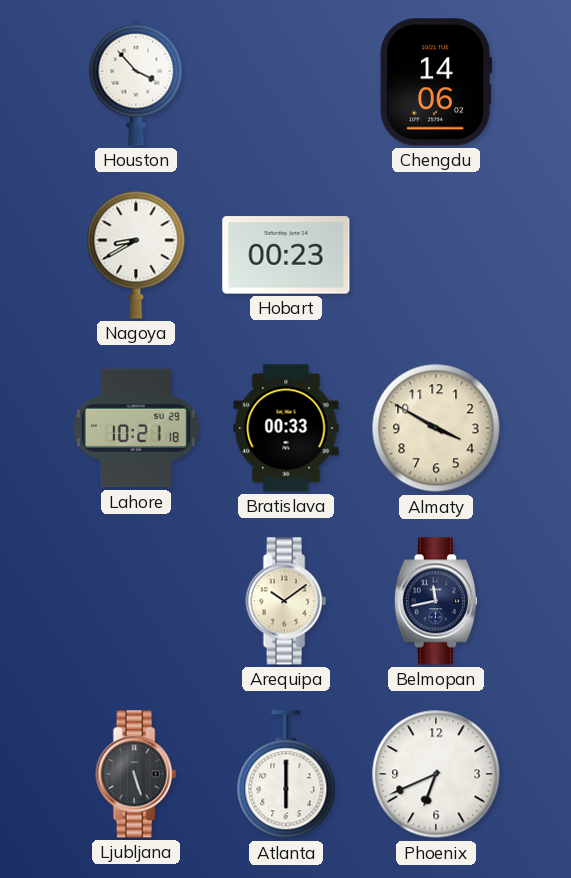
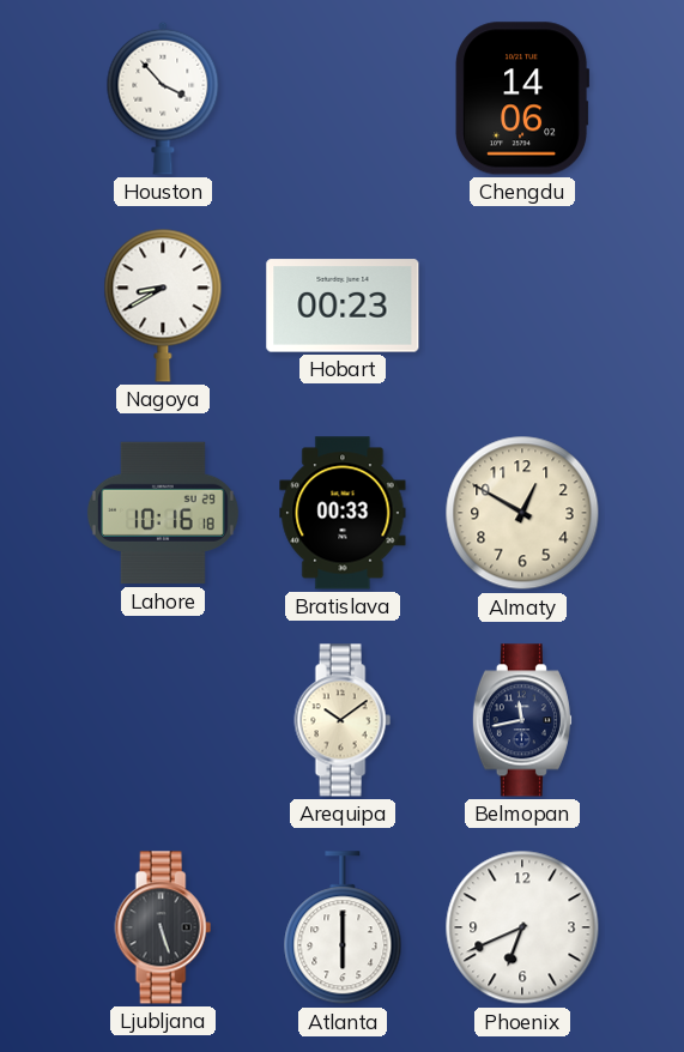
Lahore: 10:21 -> 10:16 (163, 513)
Almaty: 3:50 -> 12:50 (522, 513)
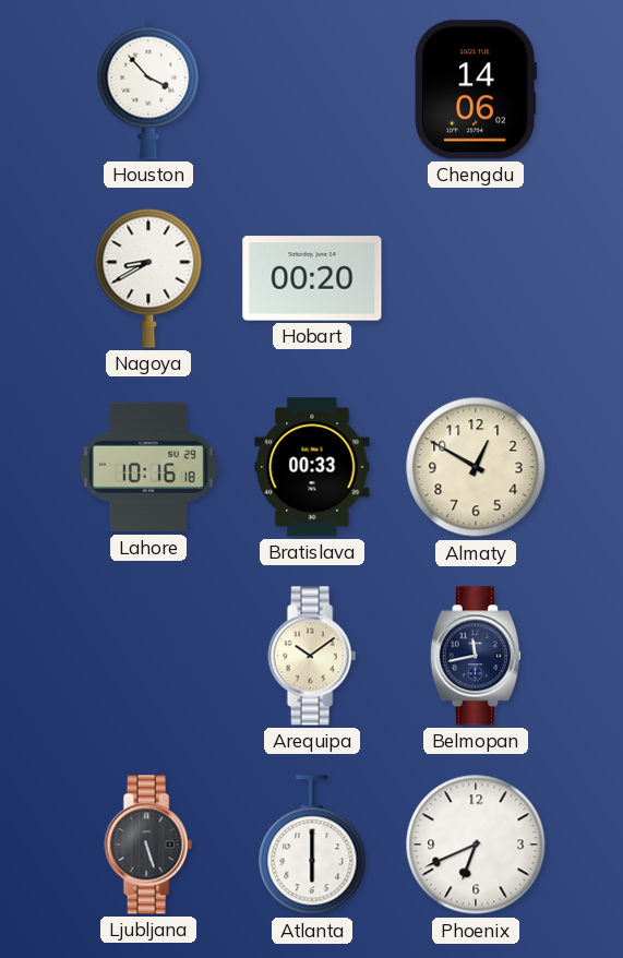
Hobart: 00:23 -> 00:20 (312, 278)
